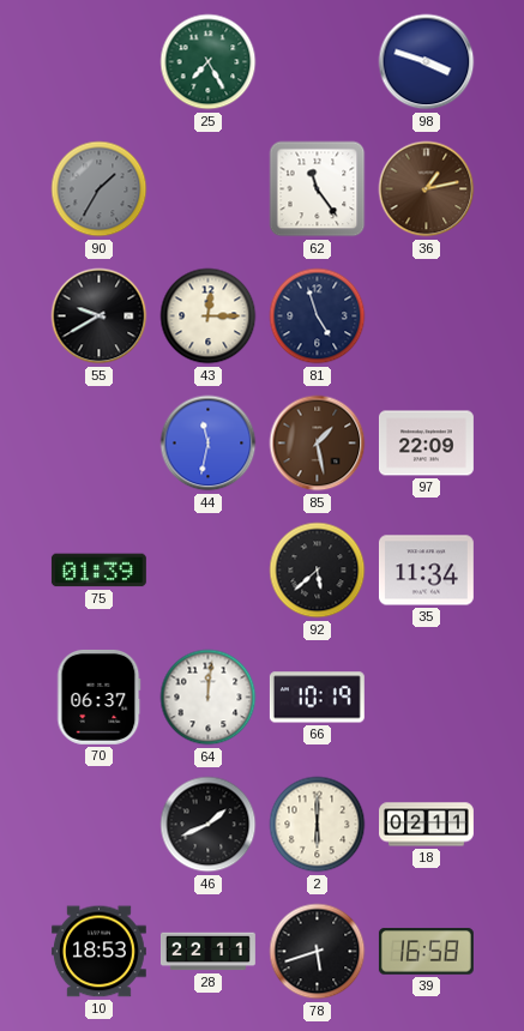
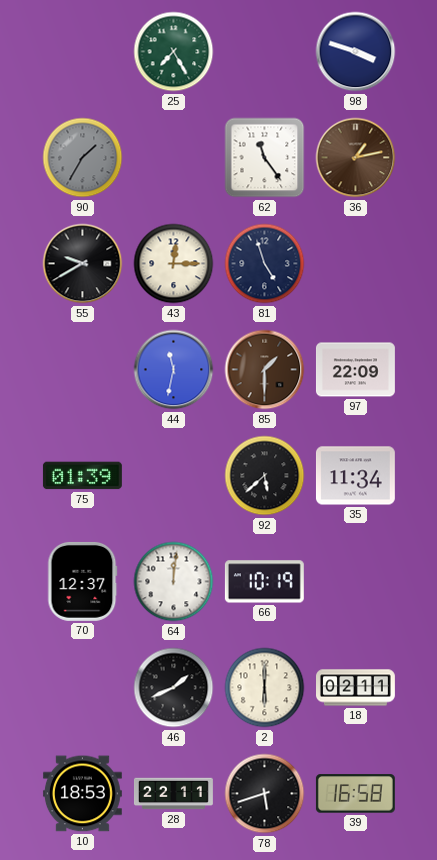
85: 1:28 -> 1:30 (265, 370)
70: 06:37 -> 12:37 (83, 581)
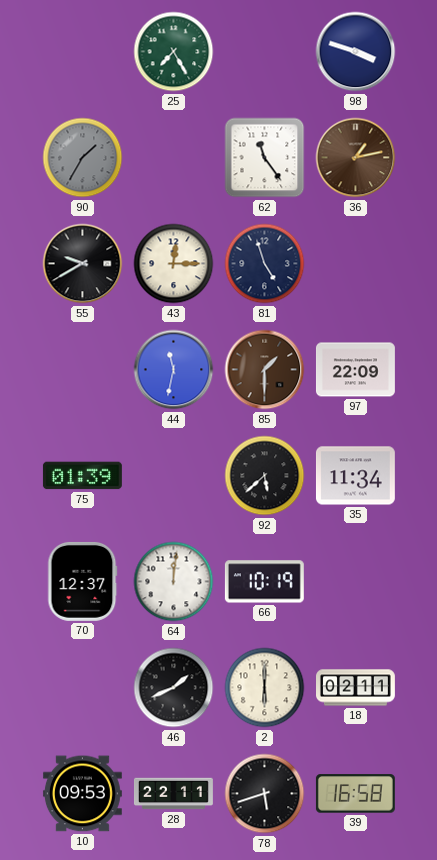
10: 18:53 -> 09:53 (82, 794)
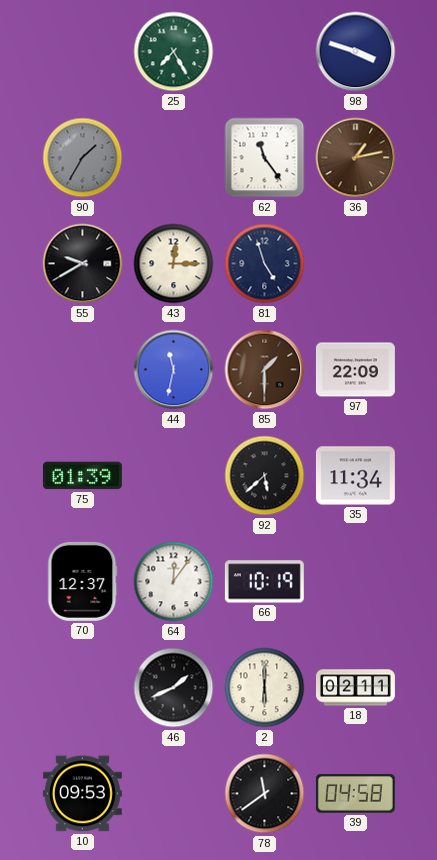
64: 12:01 -> 12:06 (174, 582)
28: 22:11 -> none (174, 794)
78: 5:42 -> 11:39 (265, 794)
39: 16:58 -> 04:58 (355, 794)
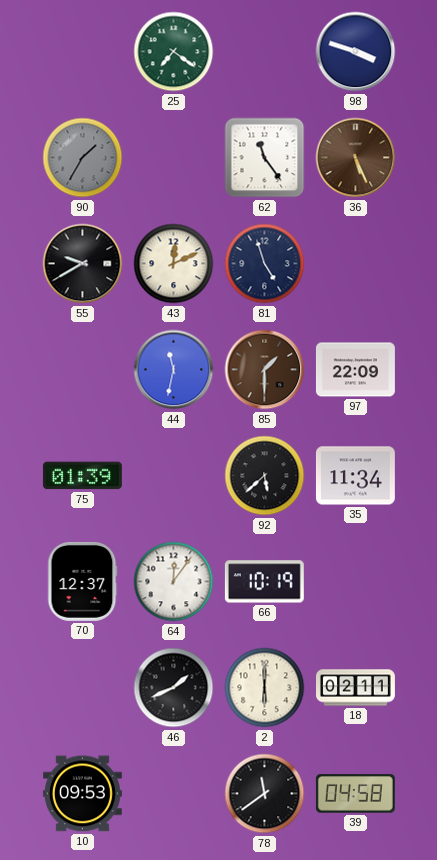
25: 7:25 -> 7:21 (174, 52)
36: 1:13 -> 5:26 (356, 158)
43: 12:15 -> 12:11 (174, 264)
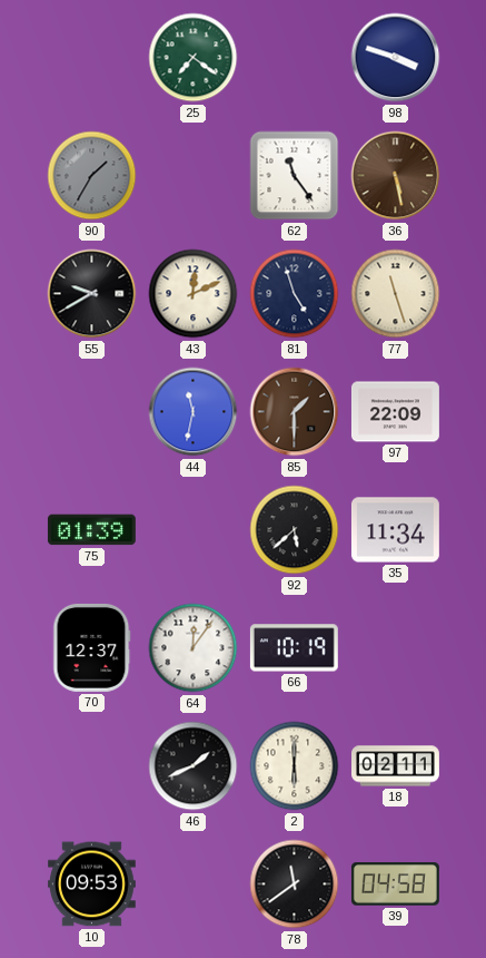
36: 5:26 -> 5:28 (396, 176)
77: none -> 11:27 (396, 294)
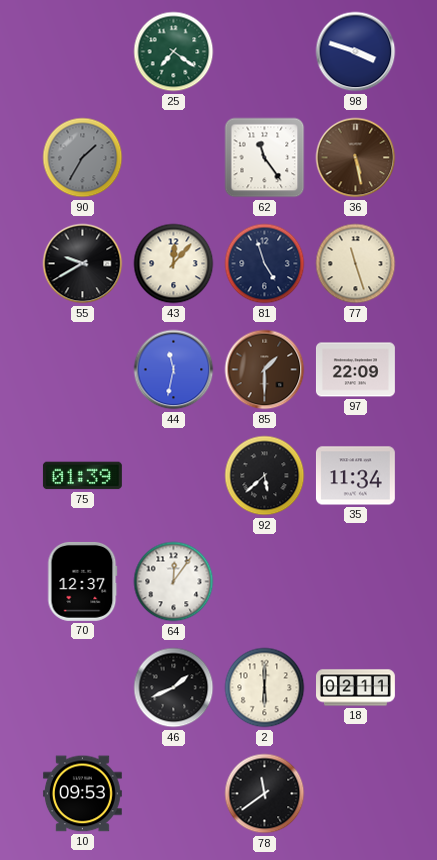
43: 12:11 -> 12:07 (174, 264)
66: 10:19 -> none (294, 648)
39: 04:58 -> none (395, 884)
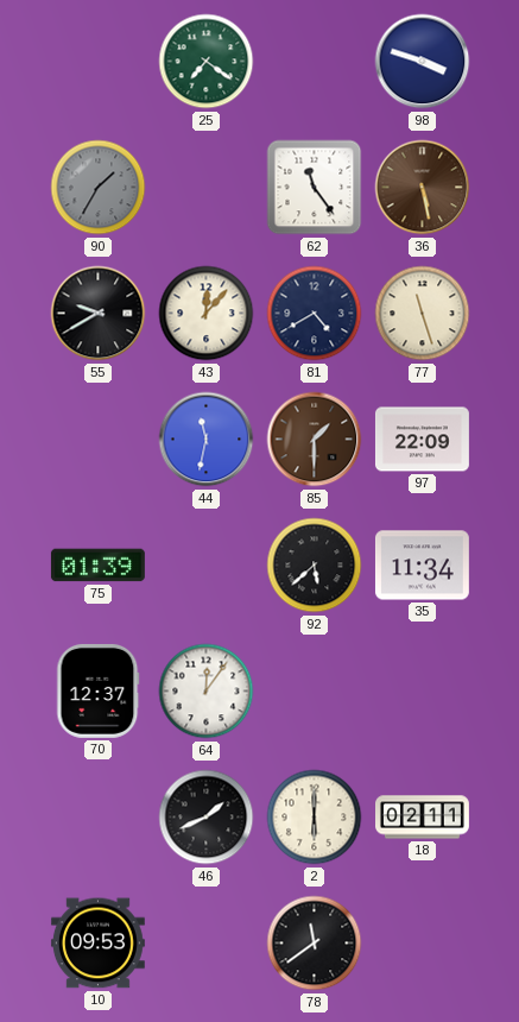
81: 4:57 -> 4:40 (315, 314)
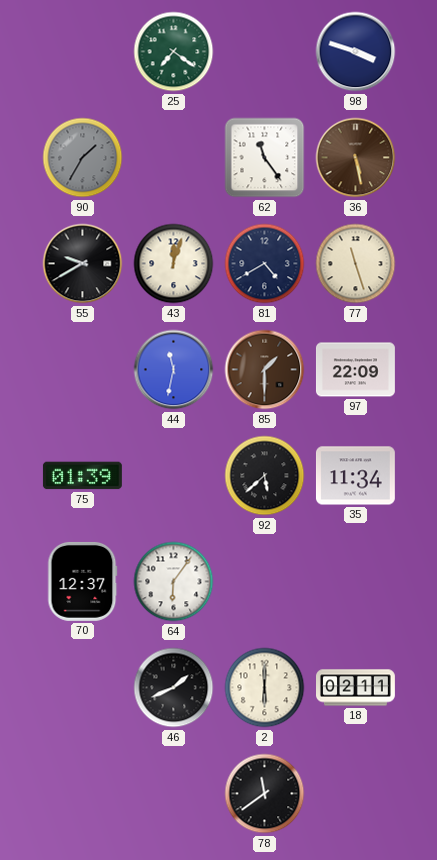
43: 12:07 -> 12:03 (174, 264)
64: 12:06 -> 6:06 (174, 582)
10: 09:53 -> none (97, 944)
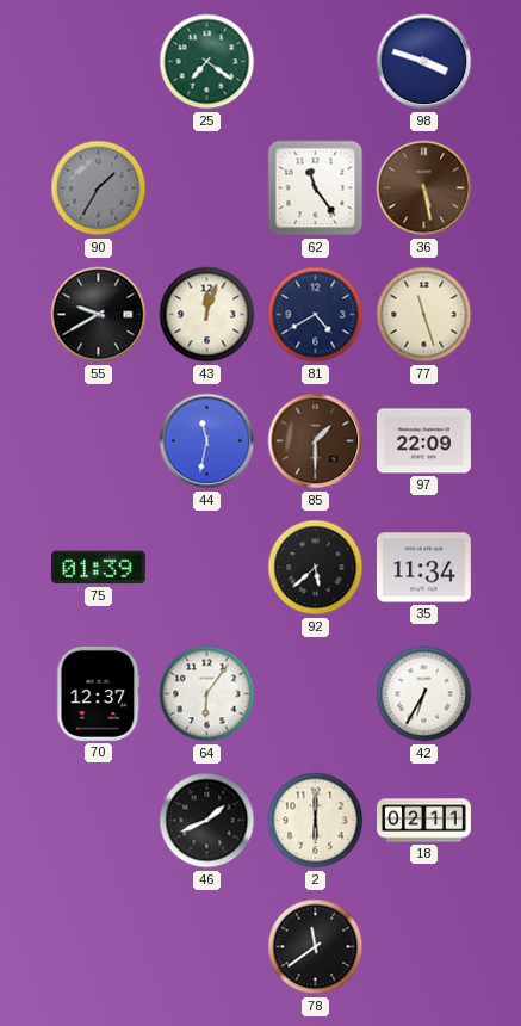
42: none -> 6:35 (424, 694)
